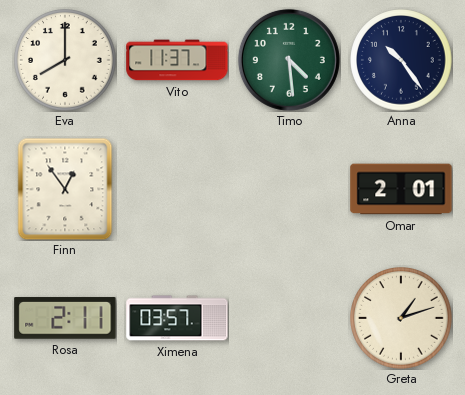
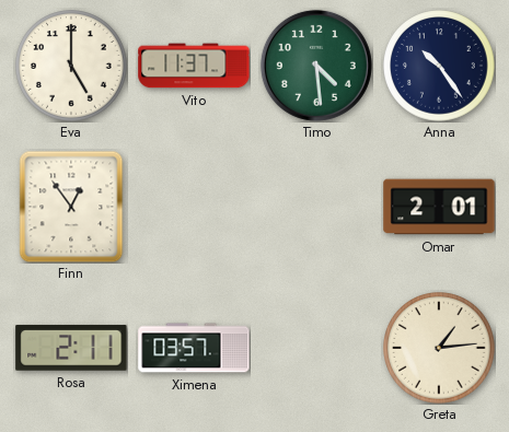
Eva: 8:00 -> 5:00 (71, 66)
Greta: 1:12 -> 1:14 (439, 348)
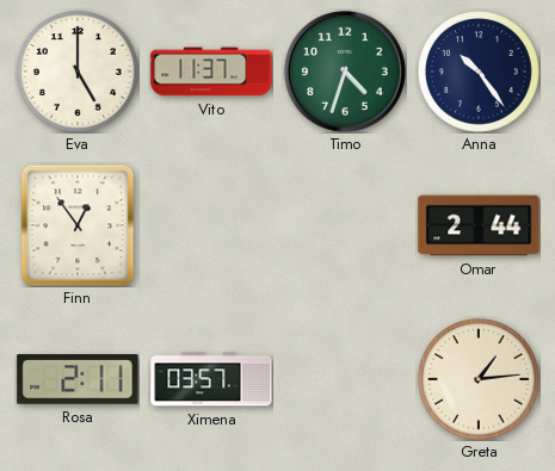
Timo: 4:29 -> 4:33 (345, 72)
Omar: 2:01 -> 2:44 (479, 225)
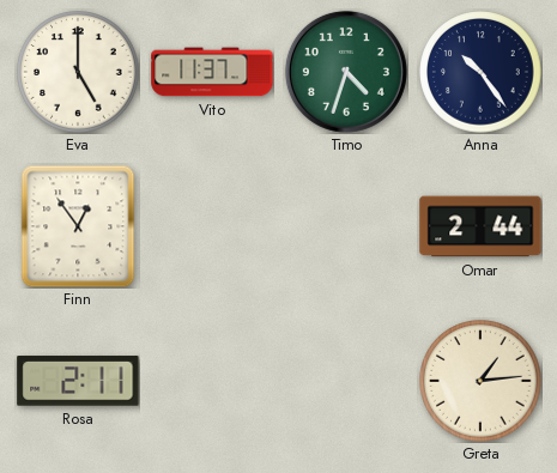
Ximena: 03:57 -> none (211, 379)
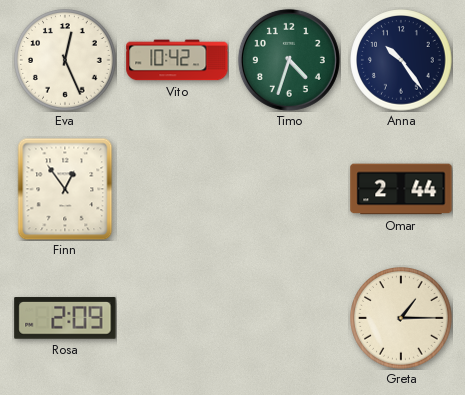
Eva: 5:00 -> 12:26 (65, 60)
Vito: 11:37 -> 10:42 (177, 60)
Rosa: 2:11 -> 2:09 (65, 318)
Greta: 1:14 -> 1:15 (401, 318)
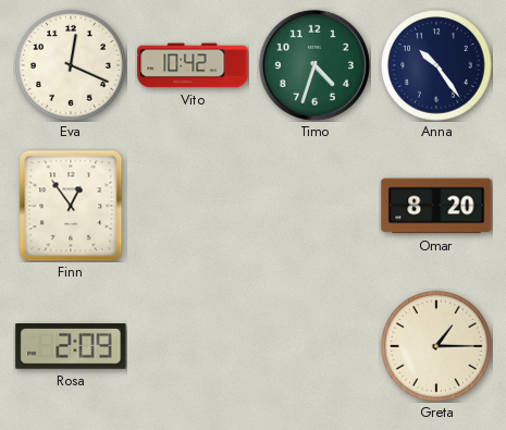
Eva: 12:26 -> 12:19 (71, 65)
Omar: 2:44 -> 8:20 (436, 206)
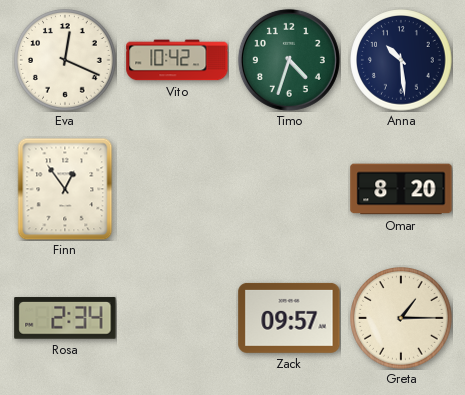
Anna: 10:24 -> 10:29 (401, 60)
Rosa: 2:09 -> 2:34 (65, 318)
Zack: none -> 09:57 (289, 318)
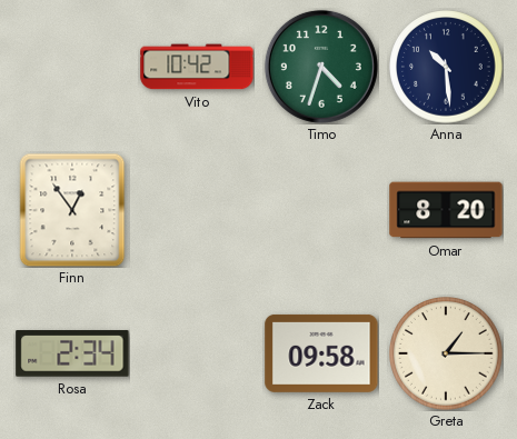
Eva: 12:19 -> none (65, 60)
Zack: 09:57 -> 09:58 (321, 353)
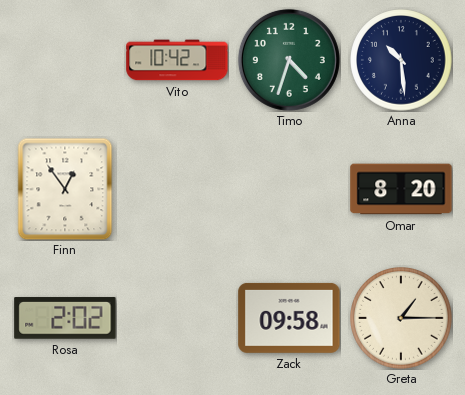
Rosa: 2:34 -> 2:02 (65, 318)
